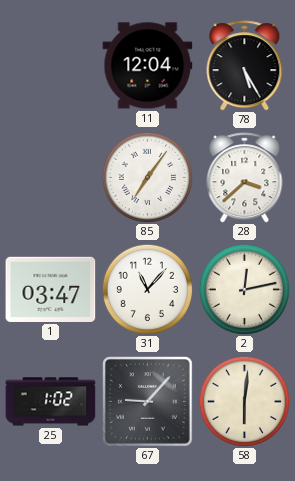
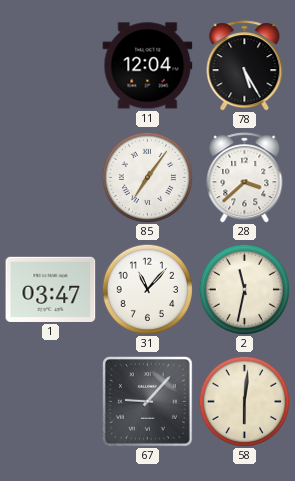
2: 12:13 -> 11:32 (244, 289)
25: 1:02 -> none (51, 402)
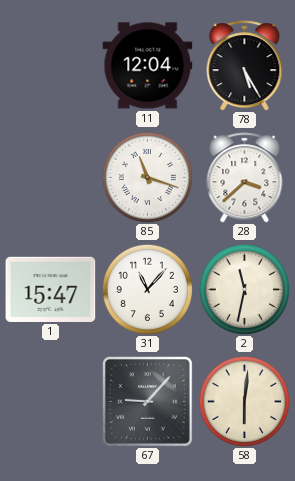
85: 7:06 -> 11:18 (147, 177)
1: 03:47 -> 15:47 (51, 289)
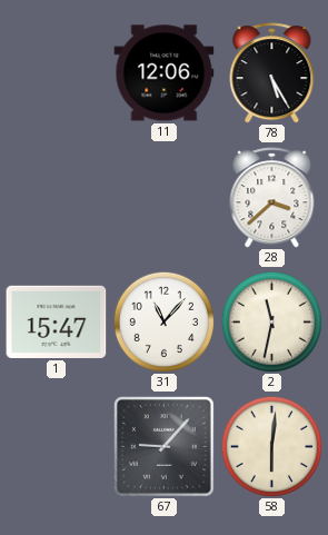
11: 12:04 -> 12:06 (165, 73)
85: 11:18 -> none (147, 177)
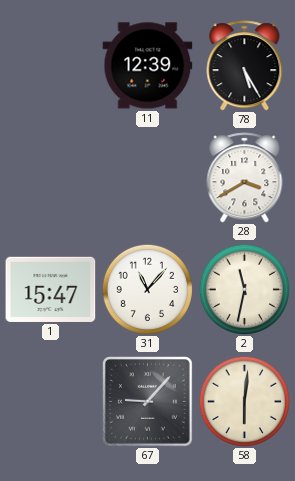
11: 12:06 -> 12:39 (148, 66)
28: 3:38 -> 3:40 (245, 178)
